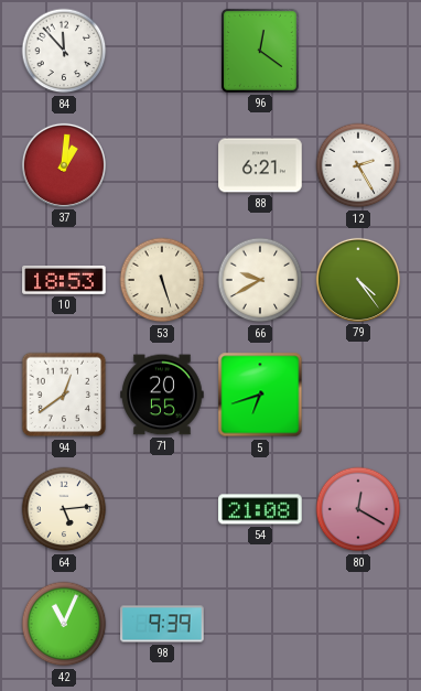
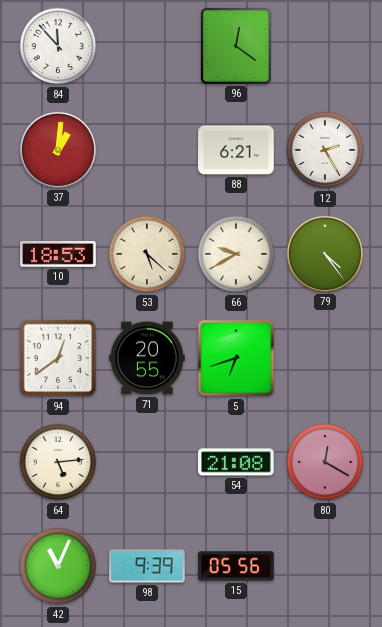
53: 5:27 -> 5:22 (147, 254)
15: none -> 05:56 (236, 566)
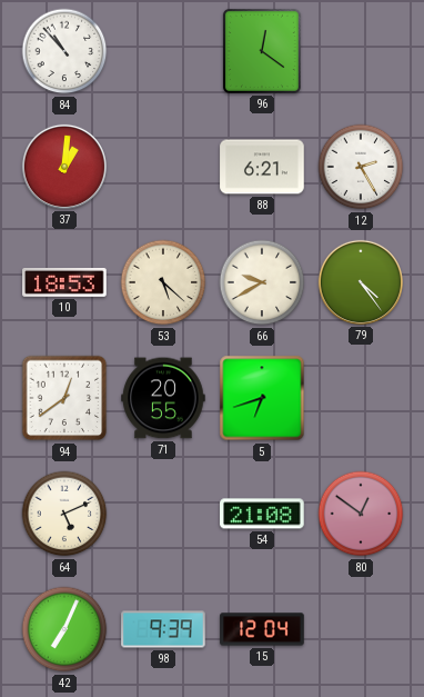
84: 11:53 -> 10:53 (64, 51)
64: 5:14 -> 5:11 (64, 514)
80: 12:20 -> 12:51 (361, 514)
42: 11:04 -> 7:04 (64, 629)
15: 05:56 -> 12:04 (262, 629)
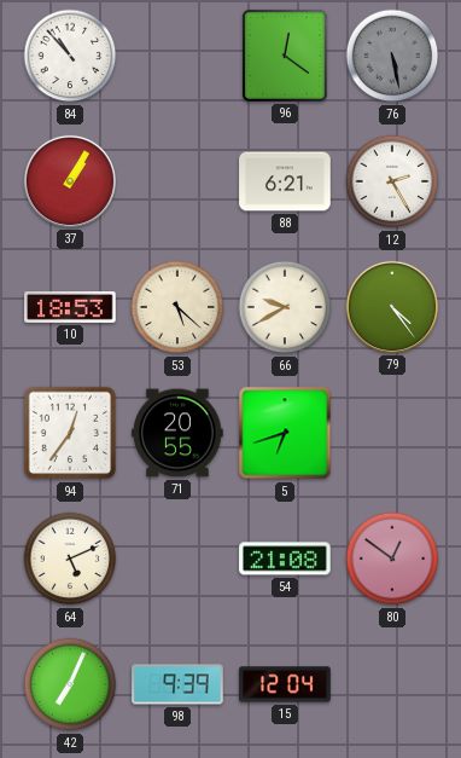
76: none -> 5:28 (392, 56)
37: 1:01 -> 1:05 (70, 181)
94: 12:39 -> 12:36 (70, 433)
